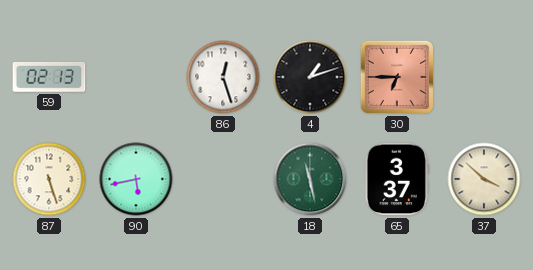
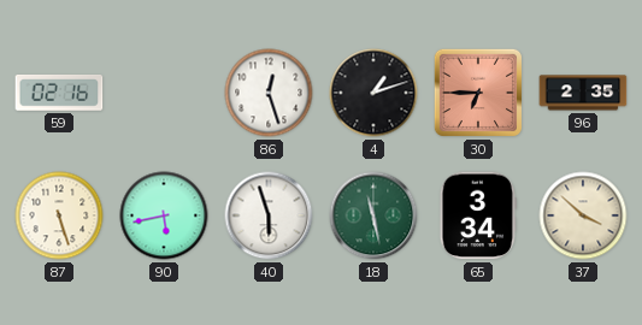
59: 02:13 -> 02:16 (59, 93)
96: none -> 2:35 (583, 93)
40: none -> 5:57 (269, 215)
65: 3:37 -> 3:34 (478, 215)
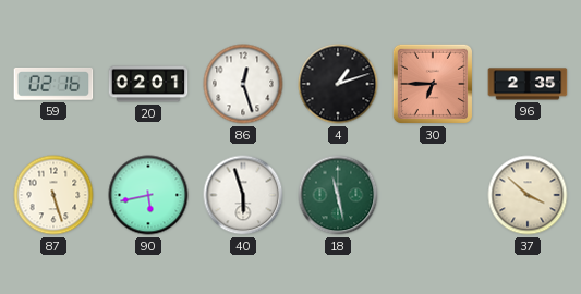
20: none -> 02:01 (148, 84)
65: 3:34 -> none (478, 215)
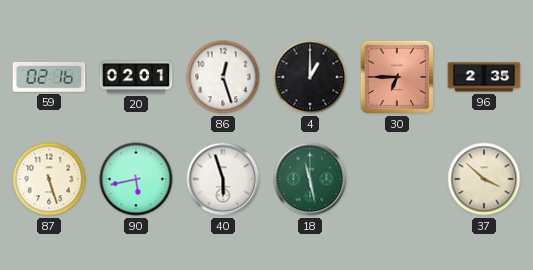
4: 1:12 -> 1:00 (310, 77)
